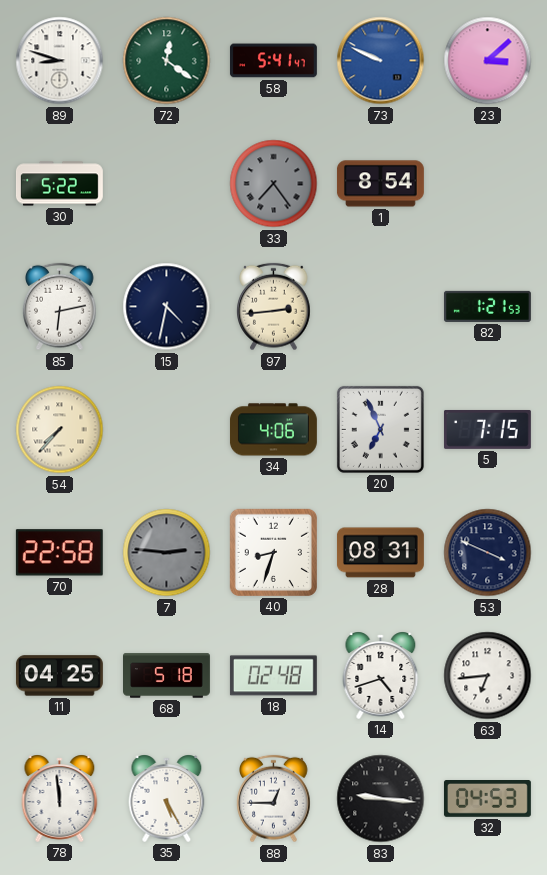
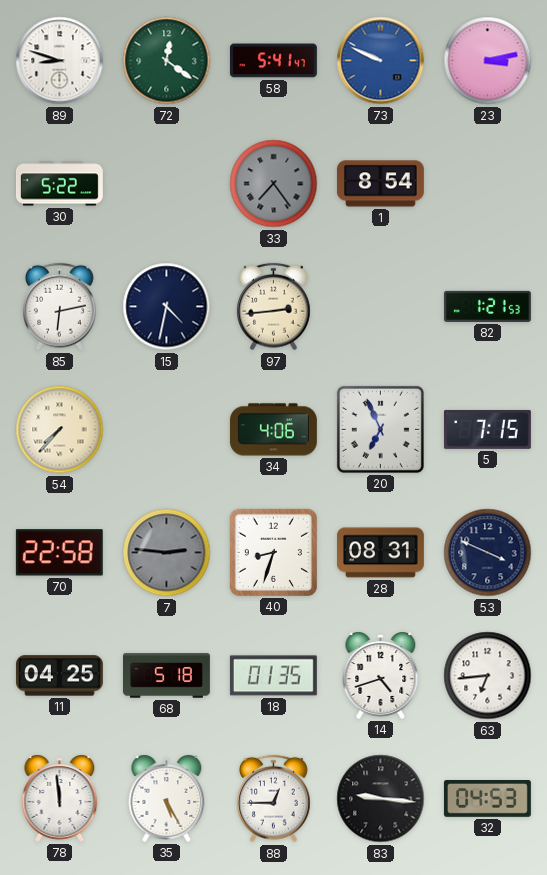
23: 3:08 -> 3:13 (488, 61)
18: 02:48 -> 01:35 (273, 676)
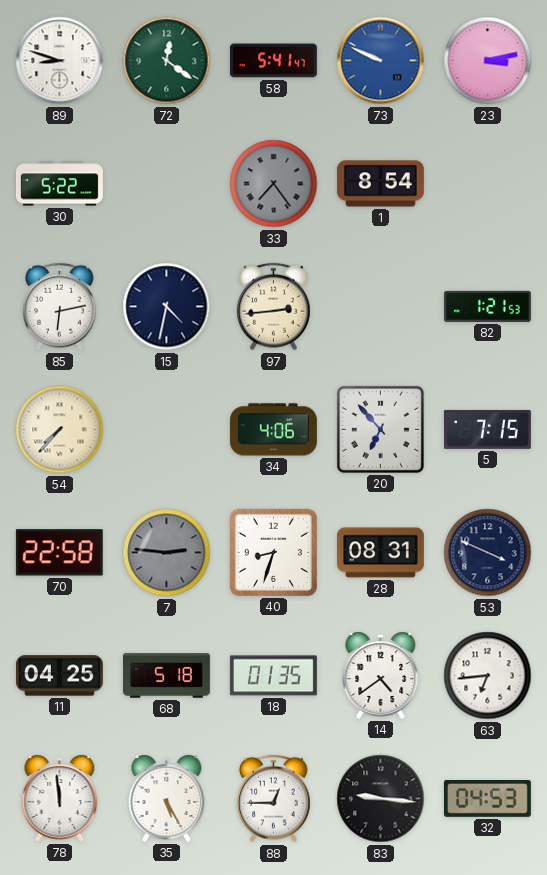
20: 6:56 -> 6:53 (380, 429)
14: 4:42 -> 4:39 (381, 675)
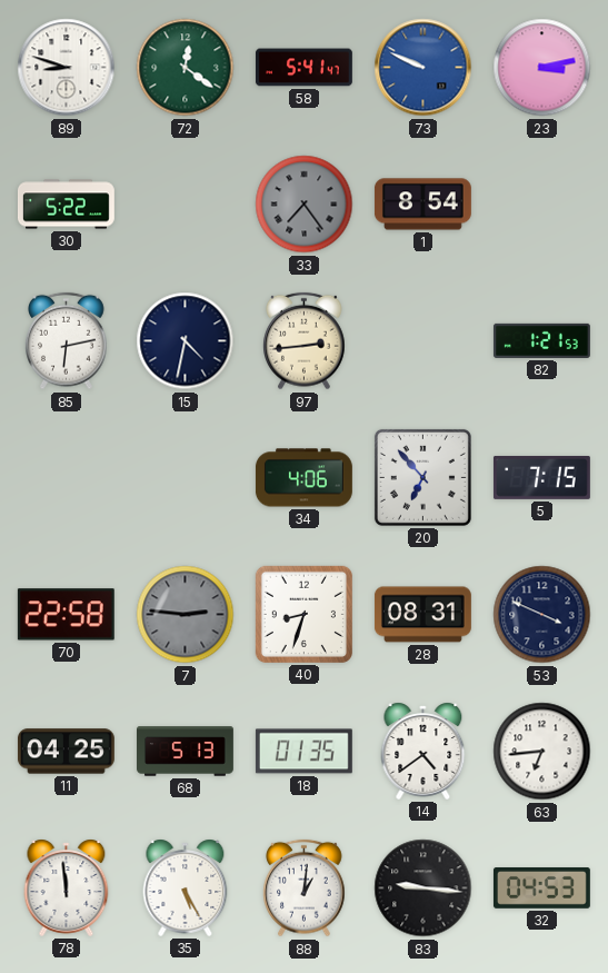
54: 7:37 -> none (60, 430)
68: 5:18 -> 5:13 (186, 752)
88: 12:45 -> 1:01 (305, 888)
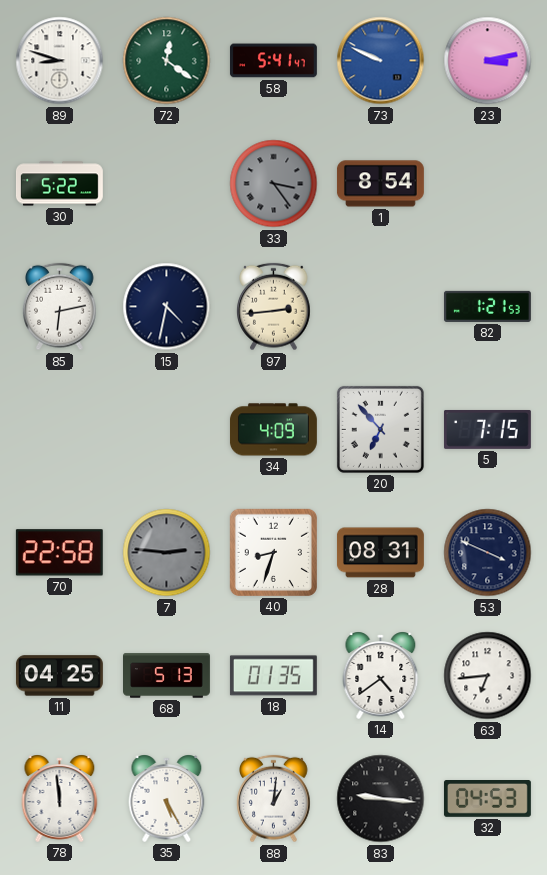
33: 7:24 -> 3:24 (274, 184)
34: 4:06 -> 4:09 (273, 430)
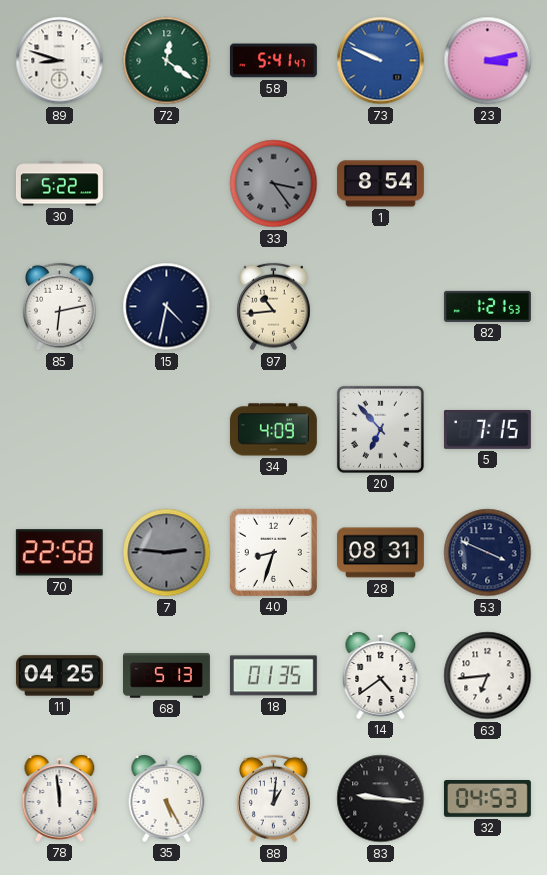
97: 2:44 -> 10:44 (274, 307)
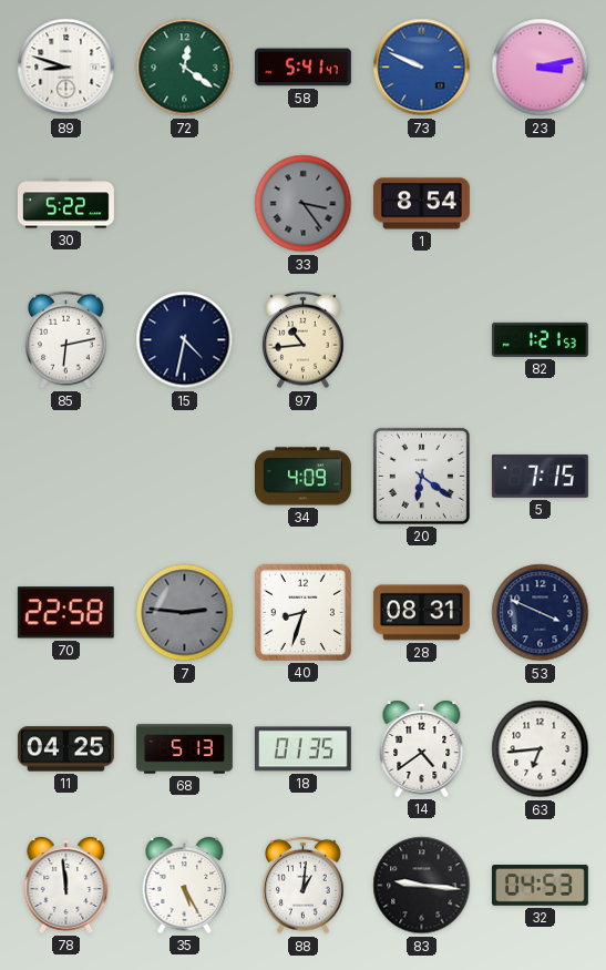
20: 6:53 -> 6:21 (421, 476)
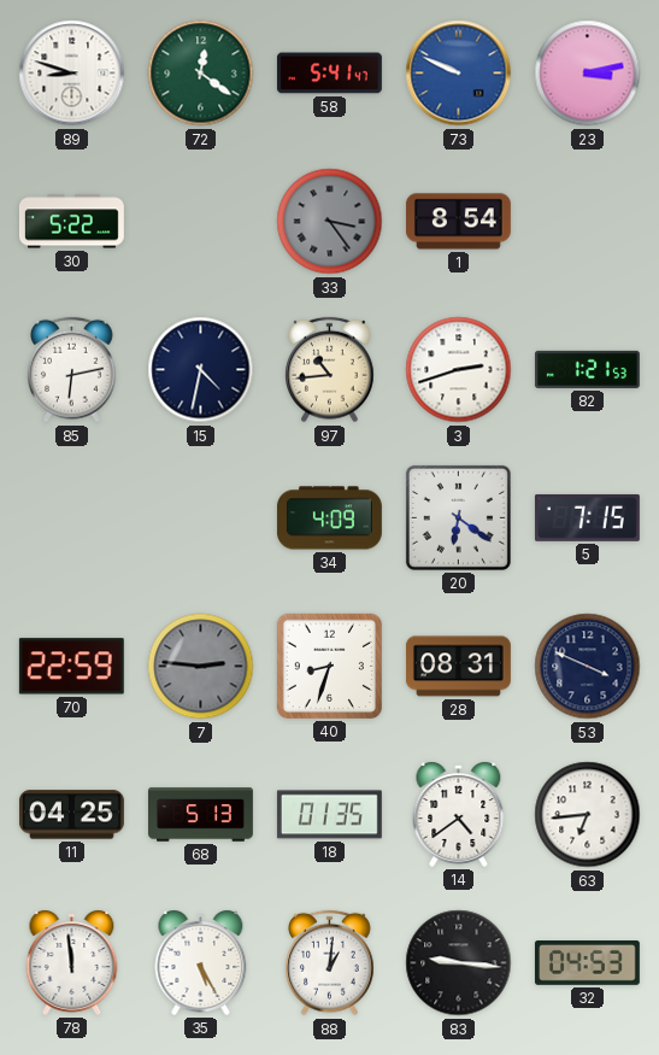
3: none -> 2:42 (459, 370)
70: 22:58 -> 22:59 (71, 667)
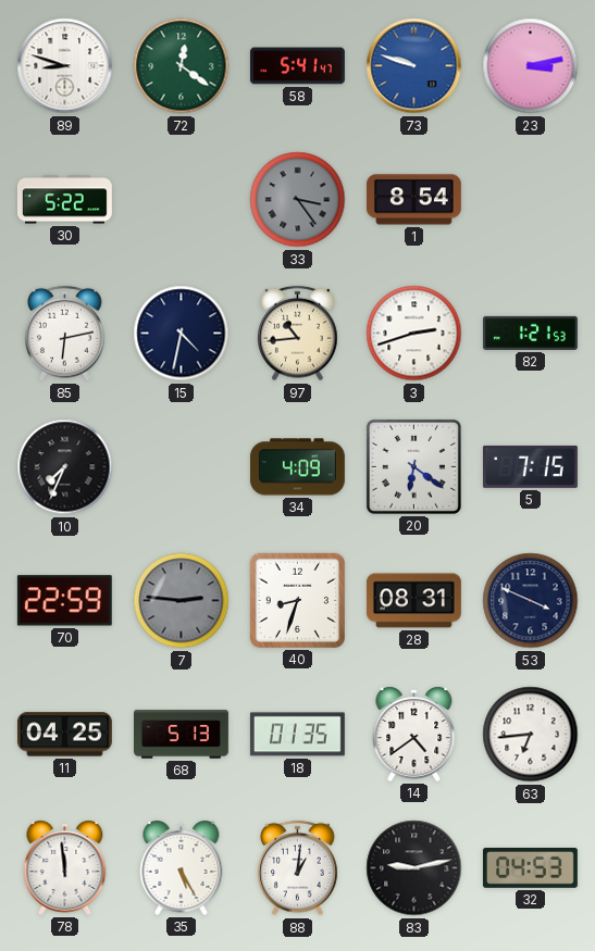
73: 9:49 -> 9:48 (414, 66)
10: none -> 7:34 (65, 467)
83: 9:16 -> 9:13 (414, 868)
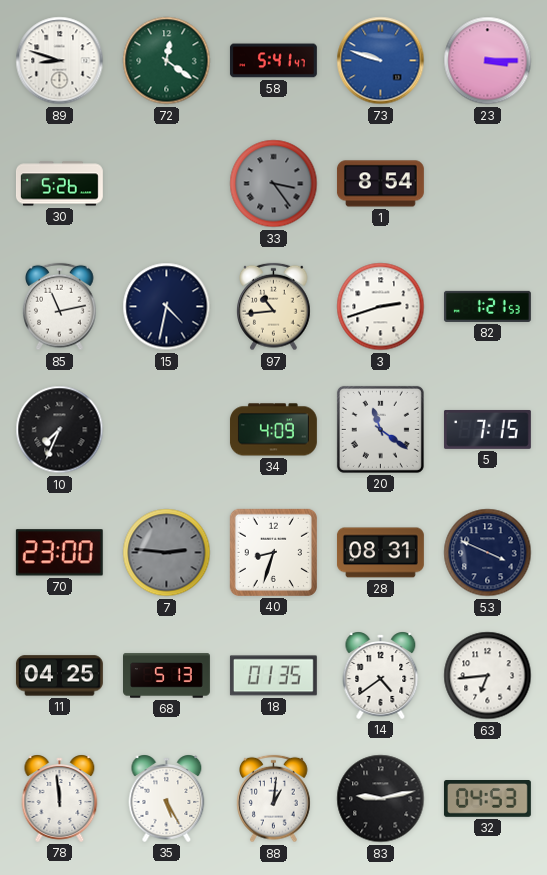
23: 3:13 -> 3:15 (488, 61)
30: 5:22 -> 5:26 (59, 184)
85: 6:13 -> 11:13 (60, 307)
20: 6:21 -> 11:21 (380, 429)
70: 22:59 -> 23:00 (59, 553)
